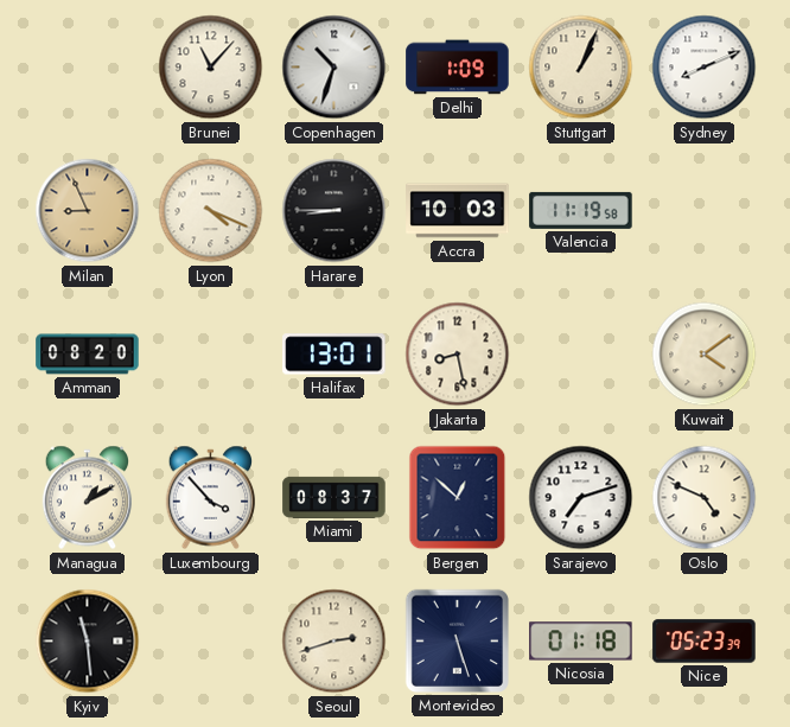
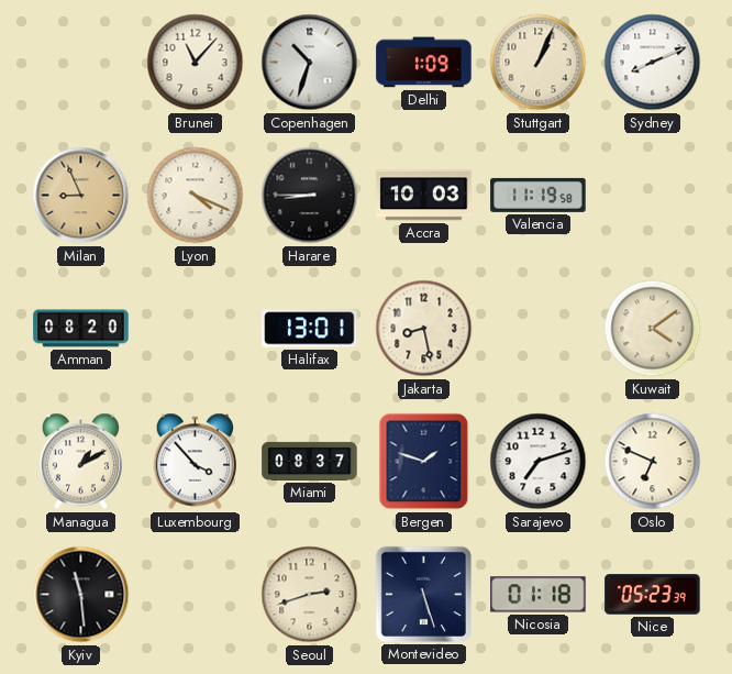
Bergen: 12:52 -> 1:48 (424, 462)
Oslo: 4:49 -> 6:49 (653, 462)
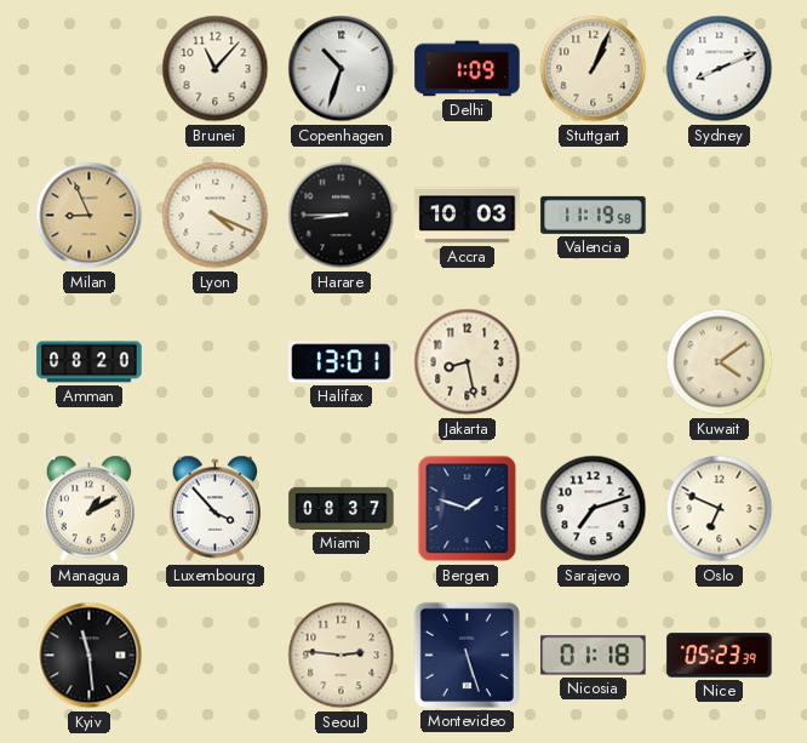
Seoul: 2:42 -> 2:46 (342, 656)
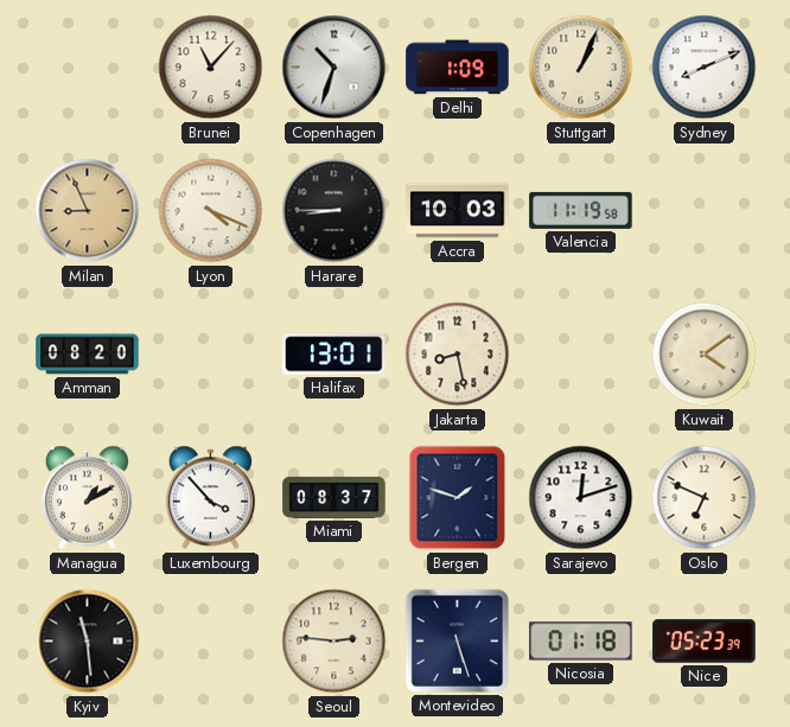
Sarajevo: 7:12 -> 12:12 (581, 498)
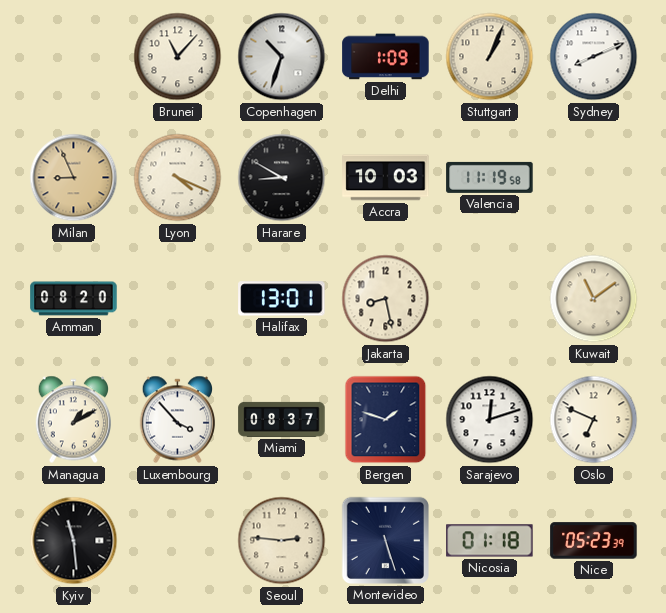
Harare: 8:45 -> 8:50 (282, 178)
Kuwait: 4:09 -> 11:09 (594, 299)
